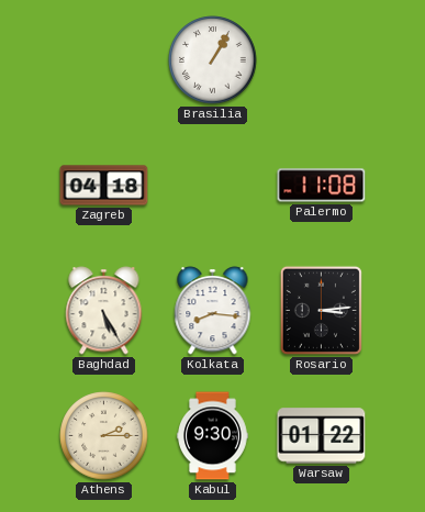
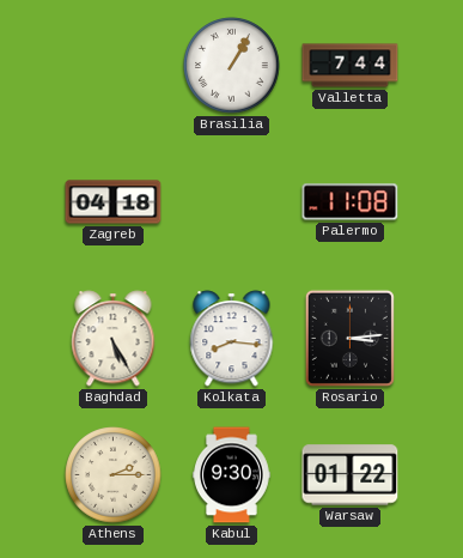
Valletta: none -> 7:44 (351, 66)
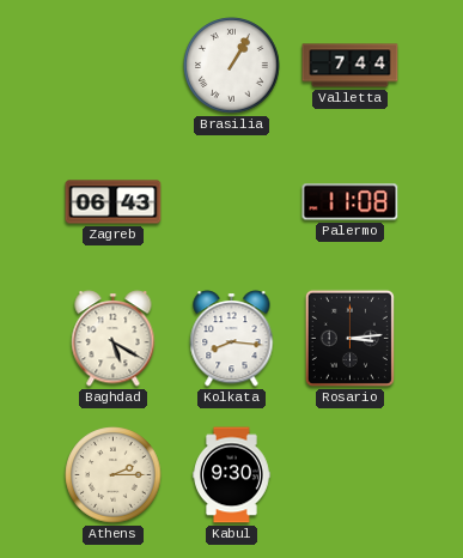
Zagreb: 04:18 -> 06:43 (114, 202)
Baghdad: 5:25 -> 5:20 (114, 339)
Warsaw: 01:22 -> none (351, 475)
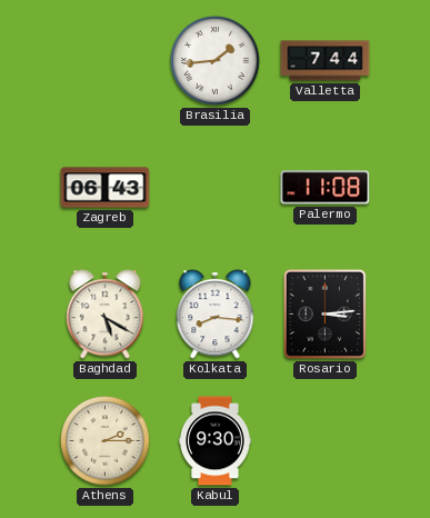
Brasilia: 1:05 -> 1:44 (216, 61)
